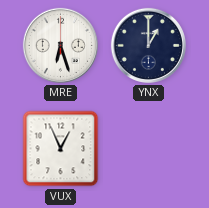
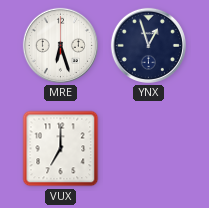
YNX: 1:00 -> 12:57 (148, 45)
VUX: 12:56 -> 7:00 (61, 149)
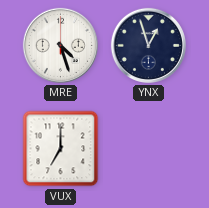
MRE: 6:27 -> 4:27 (60, 45)
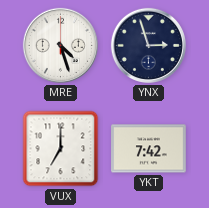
YNX: 12:57 -> 2:57 (148, 45)
YKT: none -> 7:42 (149, 149)
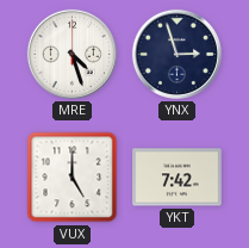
VUX: 7:00 -> 5:00 (73, 178)
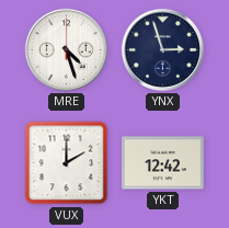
VUX: 5:00 -> 2:00 (67, 163)
YKT: 7:42 -> 12:42 (163, 163)
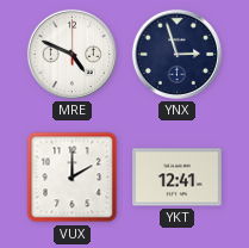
MRE: 4:27 -> 4:49 (71, 54)
YKT: 12:42 -> 12:41 (178, 178)
